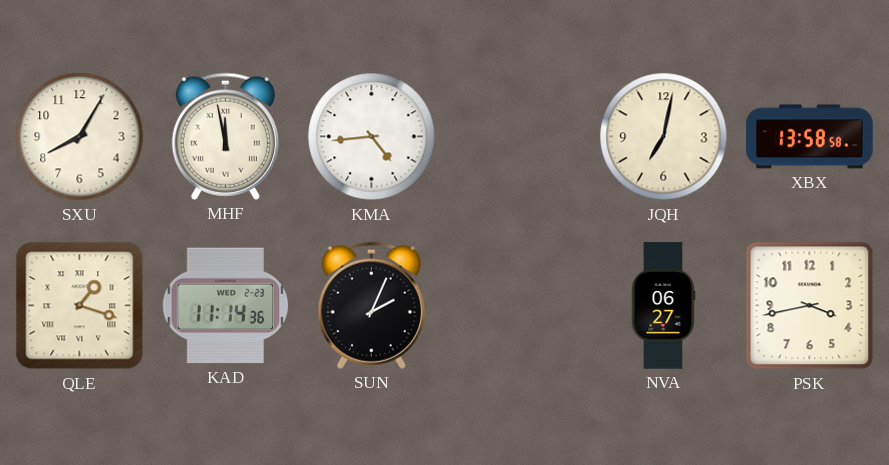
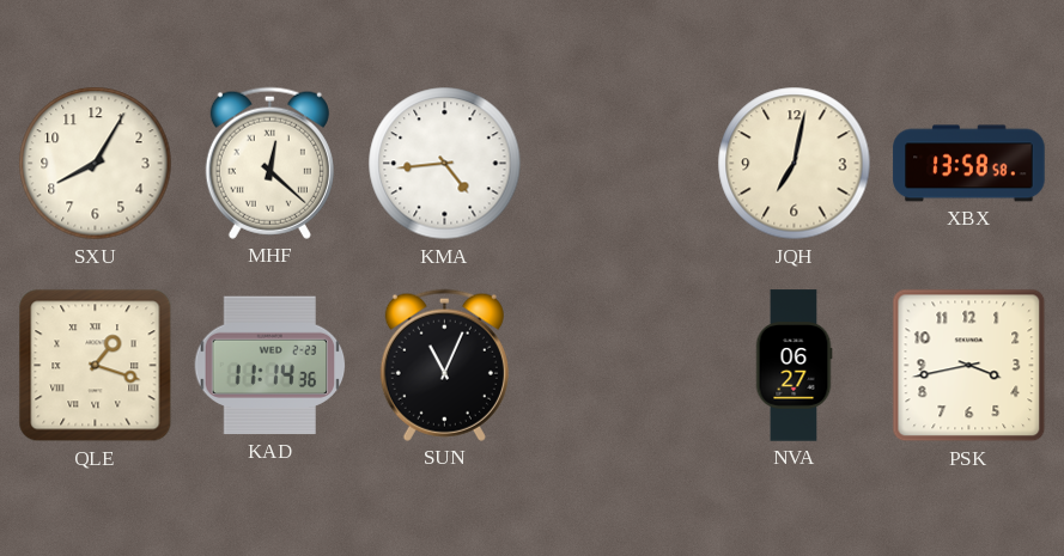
MHF: 11:58 -> 12:22 (269, 163)
SUN: 2:04 -> 11:04 (444, 365)
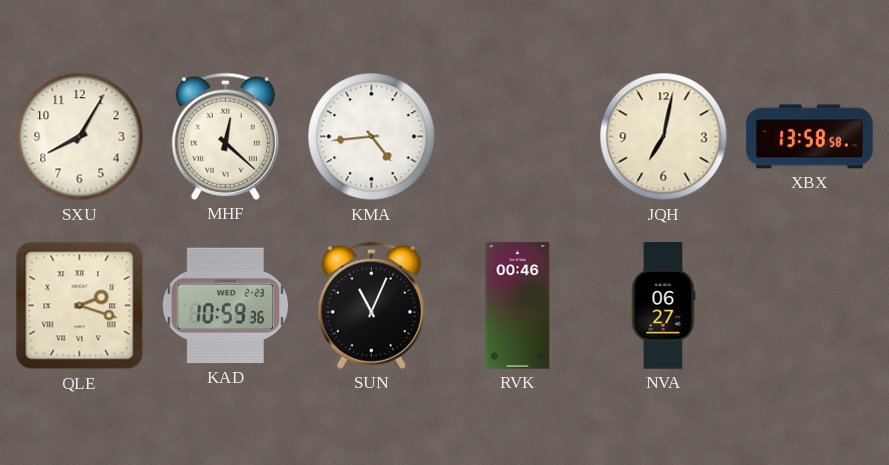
QLE: 1:18 -> 2:18 (80, 306)
KAD: 11:14 -> 10:59 (226, 306)
RVK: none -> 00:46 (518, 306)
PSK: 3:43 -> none (969, 366)
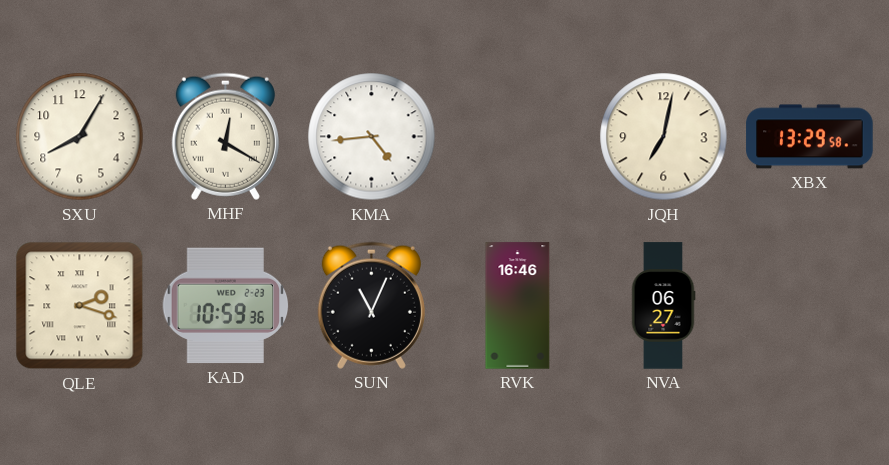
MHF: 12:22 -> 12:20 (225, 136)
XBX: 13:58 -> 13:29 (810, 137)
RVK: 00:46 -> 16:46 (518, 306)
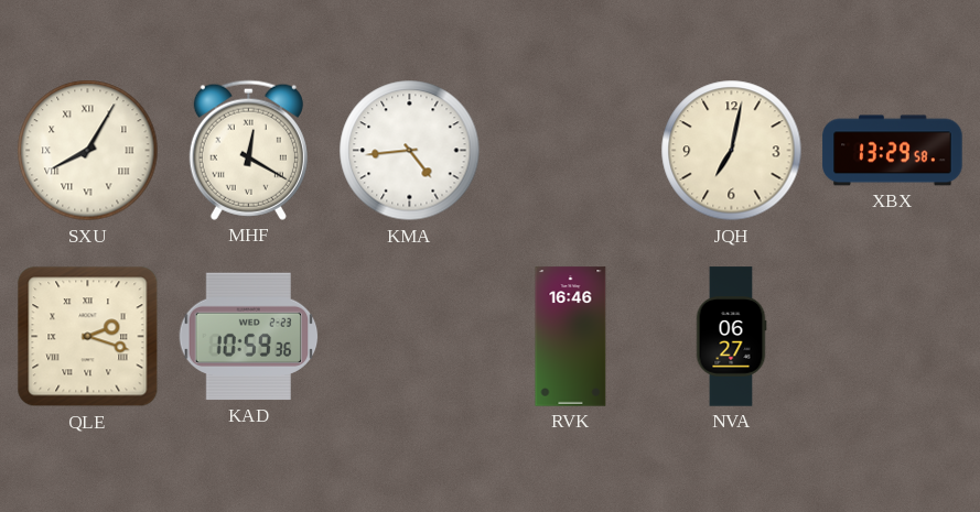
SXU numerals: Arabic -> Roman (88, 151)
SUN: 11:04 -> none (371, 305)
